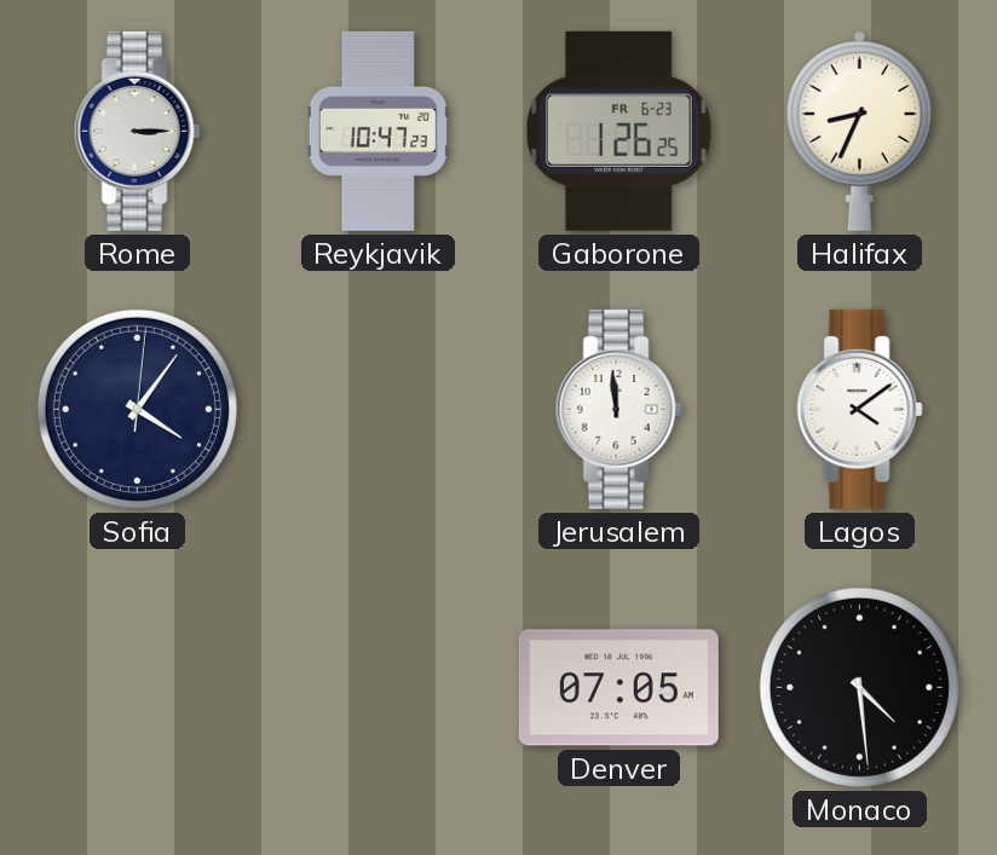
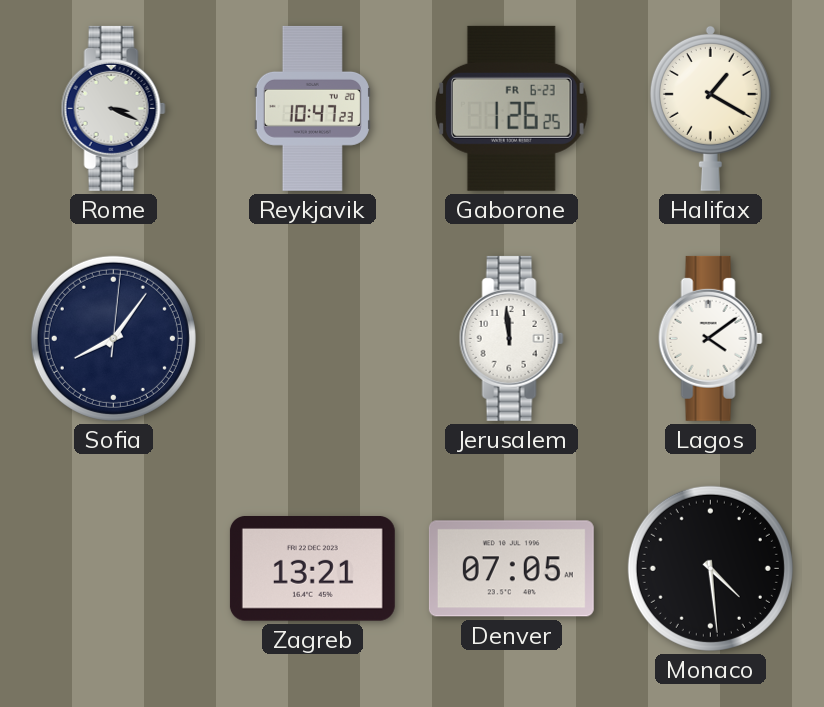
Rome: 3:15 -> 3:19 (113, 108)
Halifax: 8:34 -> 1:20 (710, 108)
Sofia: 4:06 -> 8:06 (113, 338)
Zagreb: none -> 13:21 (312, 569)
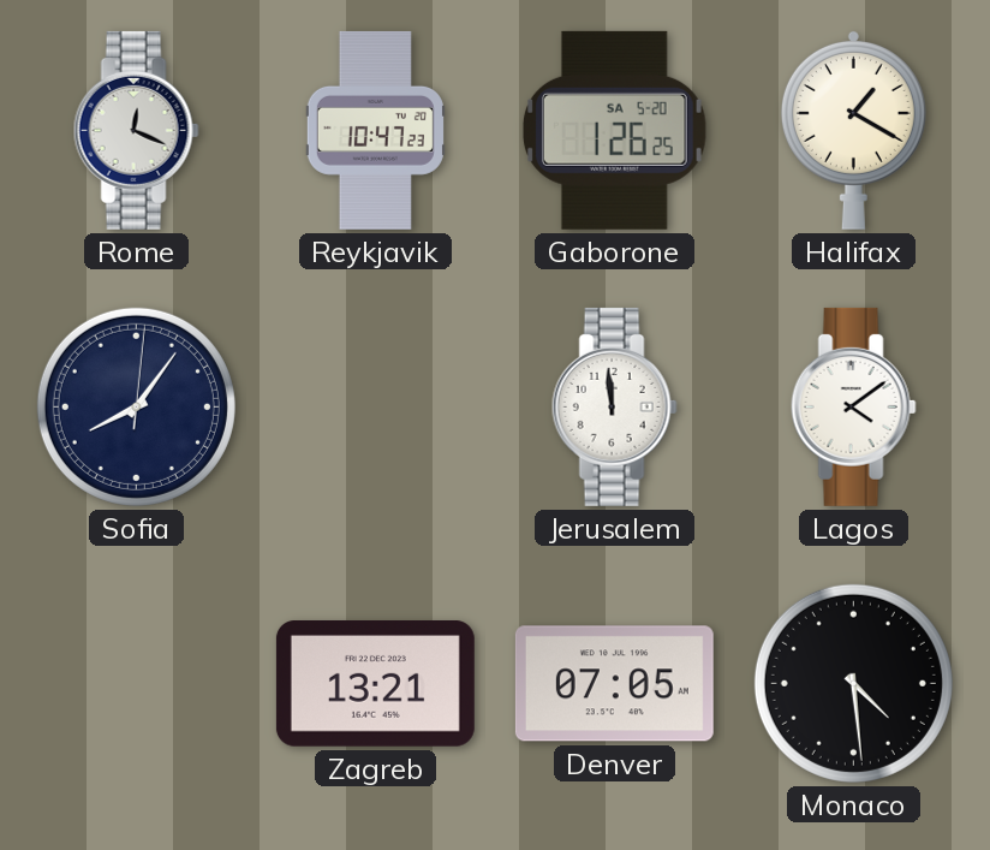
Rome: 3:19 -> 12:19 (136, 130)
Gaborone date: FR 6-23 -> SA 5-20 (614, 130)
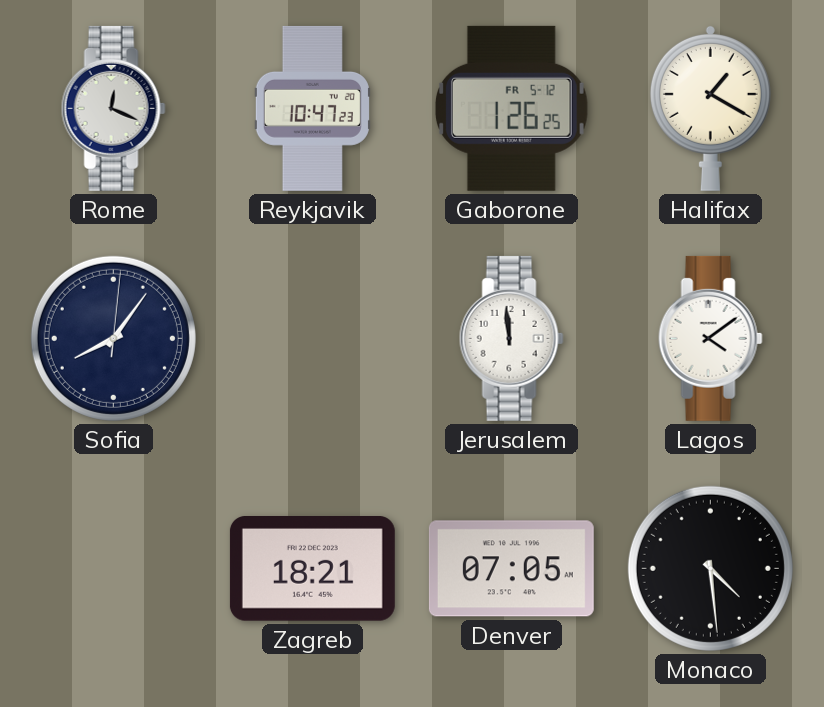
Gaborone date: SA 5-20 -> FR 5-12 (511, 108)
Zagreb: 13:21 -> 18:21 (312, 569)
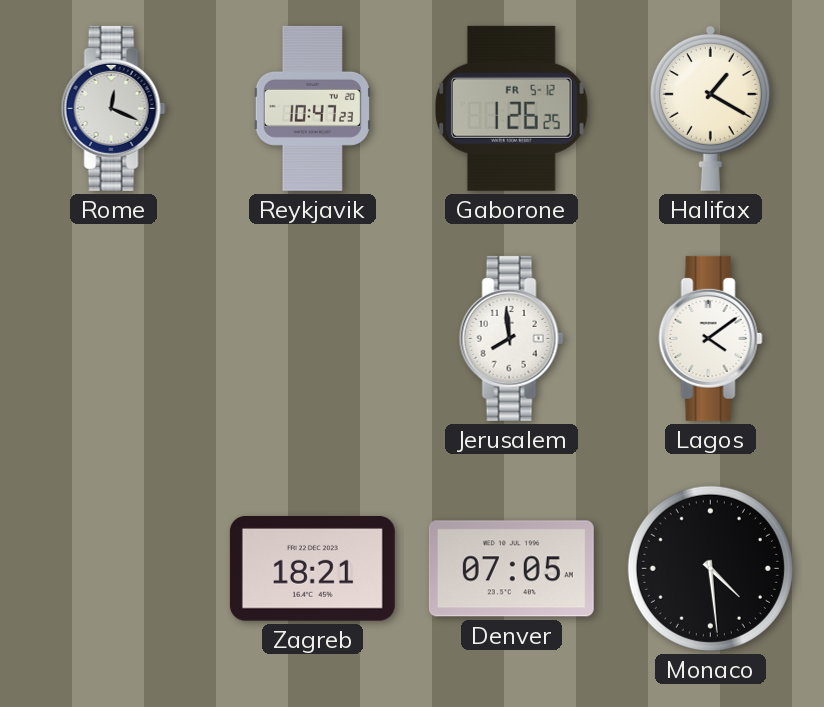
Sofia: 8:06 -> none (113, 338)
Jerusalem: 11:59 -> 7:59 (511, 338)
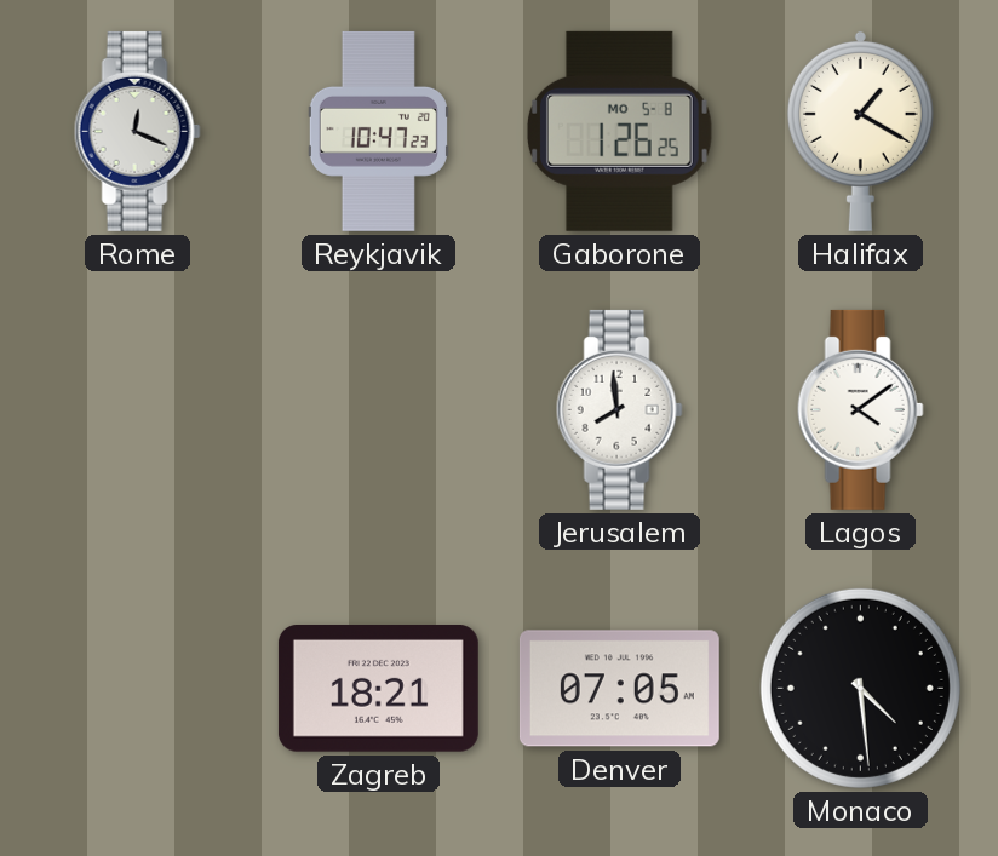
Gaborone date: FR 5-12 -> MO 5-8 (619, 131)
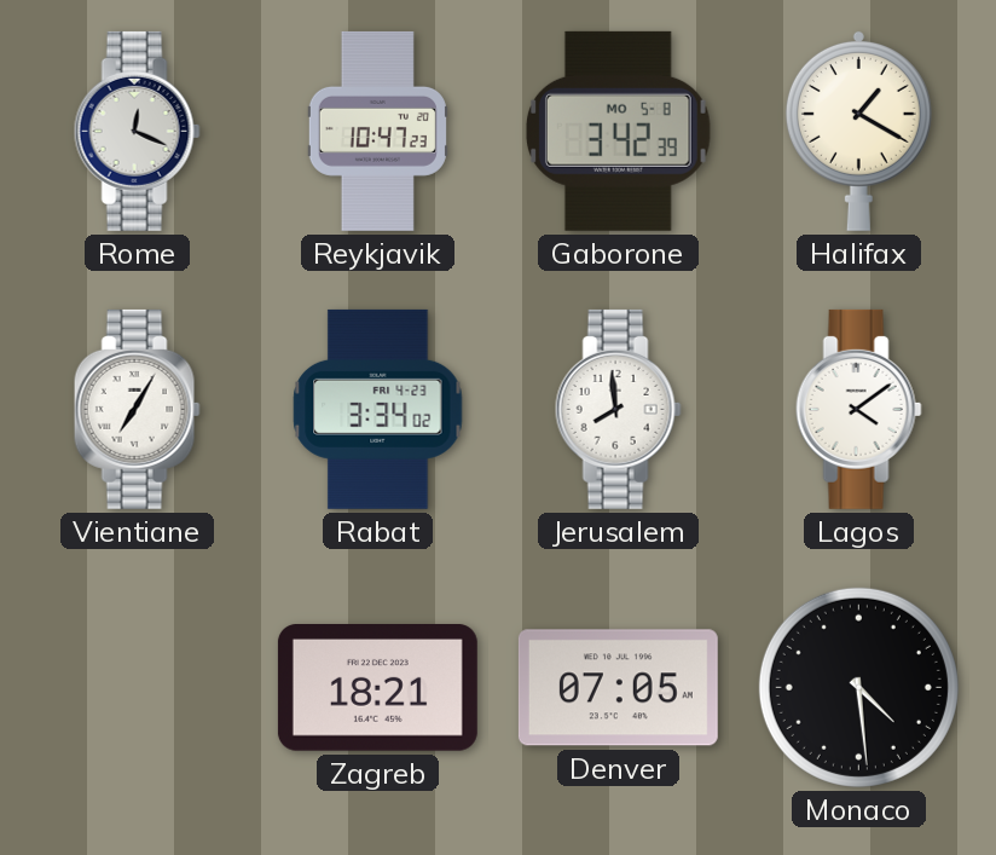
Gaborone: 1:26 -> 3:42 (618, 131)
Vientiane: none -> 7:05 (137, 409)
Rabat: none -> 3:34 (378, 409)
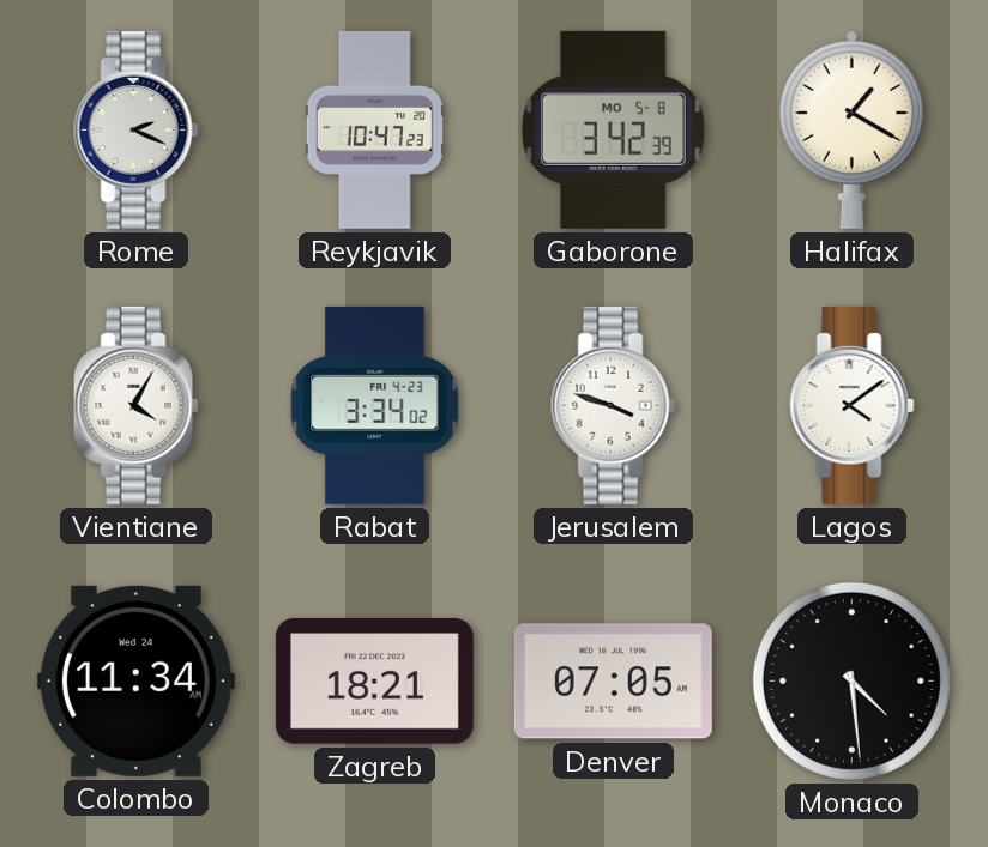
Rome: 12:19 -> 2:19 (135, 129)
Vientiane: 7:05 -> 4:05 (135, 405)
Jerusalem: 7:59 -> 3:48 (613, 405)
Colombo: none -> 11:34 (135, 680)
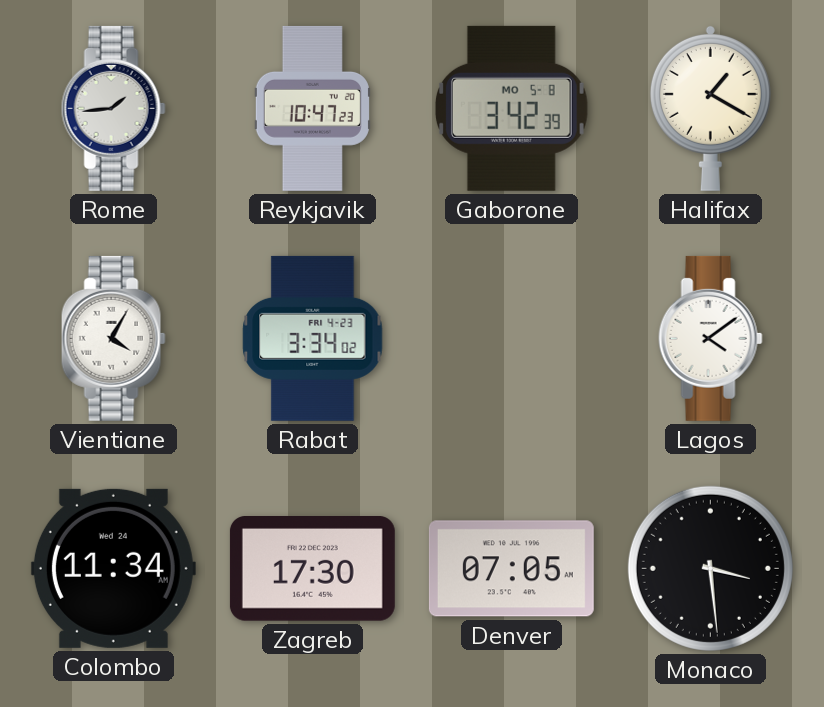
Rome: 2:19 -> 1:44 (113, 108)
Jerusalem: 3:48 -> none (613, 405)
Zagreb: 18:21 -> 17:30 (312, 569)
Monaco: 4:29 -> 3:29 (710, 568)
